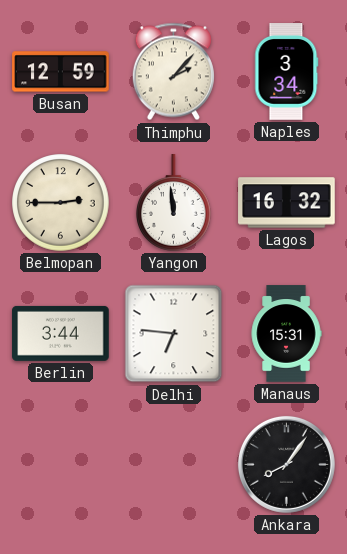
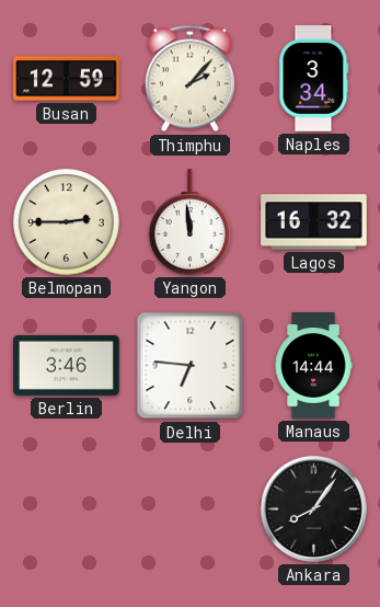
Berlin: 3:44 -> 3:46 (67, 365)
Manaus: 15:31 -> 14:44 (313, 366)
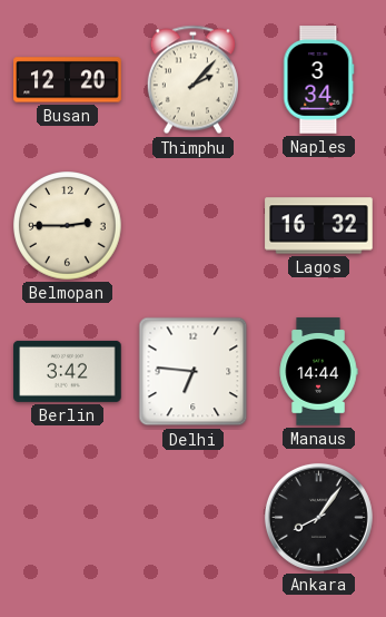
Busan: 12:59 -> 12:20 (68, 80)
Yangon: 11:59 -> none (191, 222)
Berlin: 3:46 -> 3:42 (68, 371)
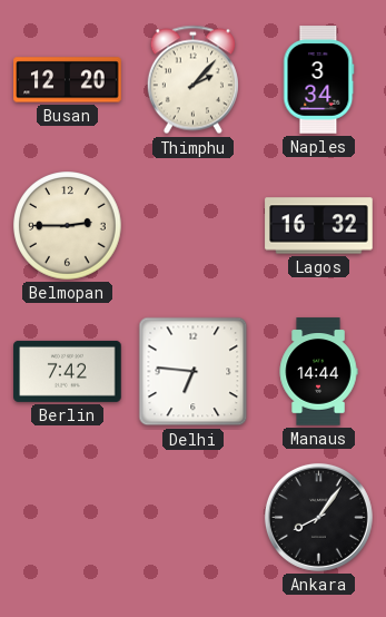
Berlin: 3:42 -> 7:42 (68, 371)
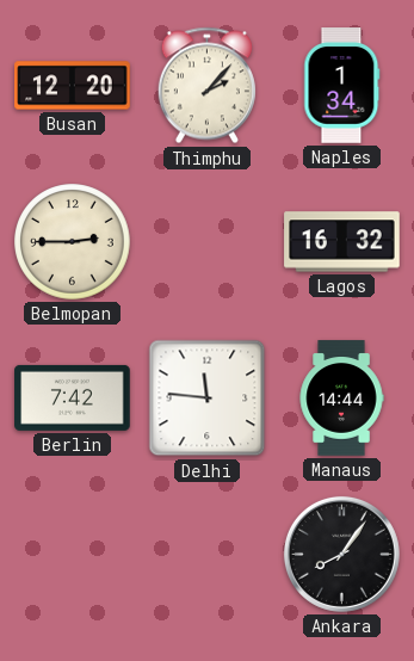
Naples: 3:34 -> 1:34 (342, 86)
Delhi: 6:46 -> 11:46 (208, 399)
